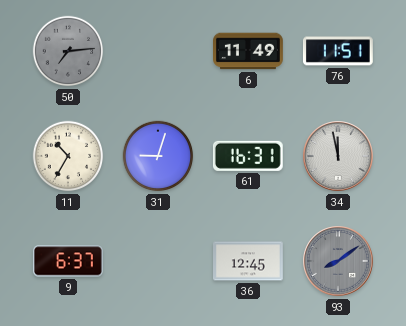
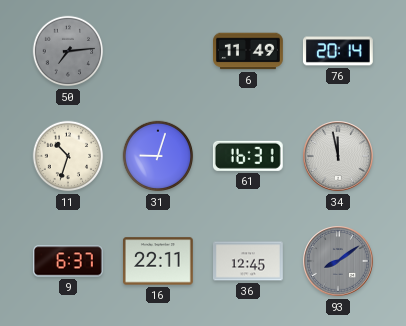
76: 11:51 -> 20:14 (338, 51)
11: 10:35 -> 10:33 (68, 156)
16: none -> 22:11 (158, 261)
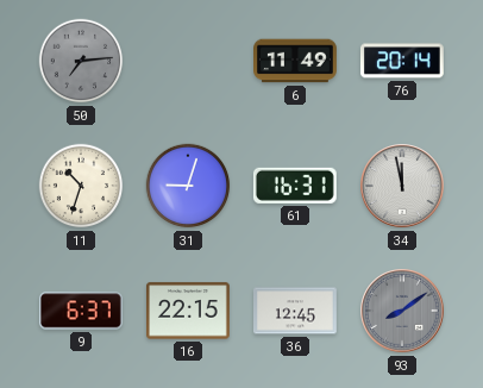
16: 22:11 -> 22:15 (188, 311)
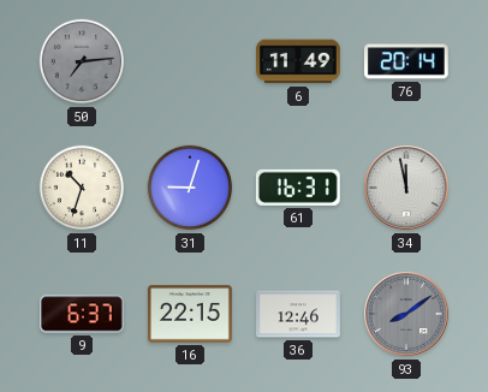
36: 12:45 -> 12:46 (299, 314)
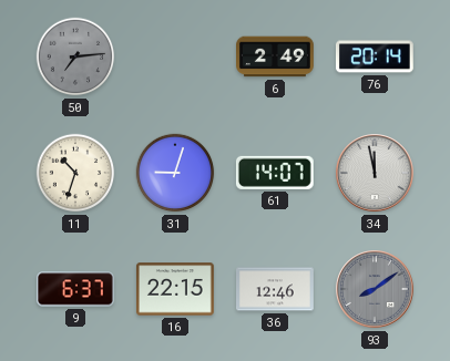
6: 11:49 -> 2:49 (276, 56)
61: 16:31 -> 14:07 (275, 173)
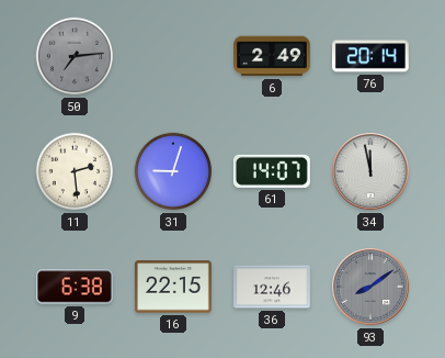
11: 10:33 -> 2:29 (75, 171)
9: 6:37 -> 6:38 (75, 287)
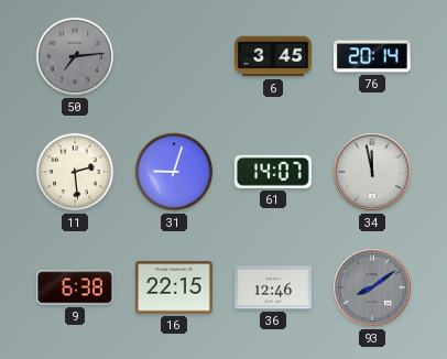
6: 2:49 -> 3:45 (274, 56)
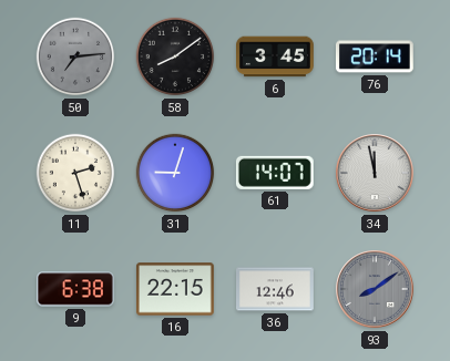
58: none -> 8:09 (175, 56)
11: 2:29 -> 2:27 (75, 173)
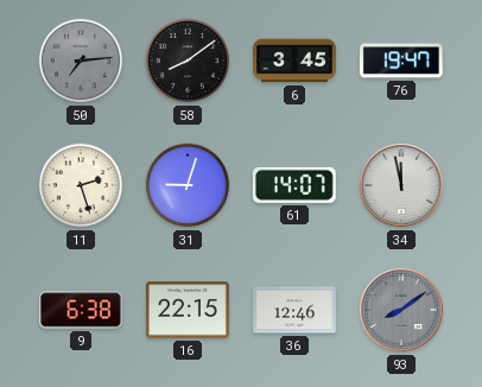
76: 20:14 -> 19:47 (401, 61)
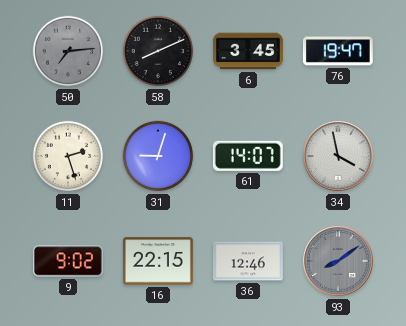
58: 8:09 -> 8:11 (158, 51)
34: 11:58 -> 3:58 (338, 156)
9: 6:38 -> 9:02 (68, 261)
